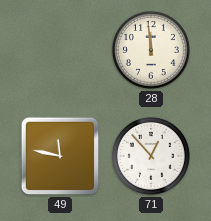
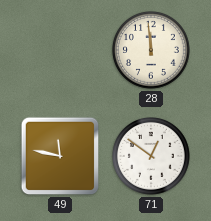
71: 12:53 -> 12:51 (152, 157)
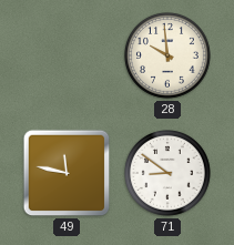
28: 11:59 -> 9:59 (169, 57)
71: 12:51 -> 8:51 (169, 174)
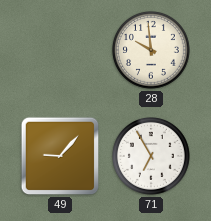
49: 11:47 -> 9:07 (60, 156)
71: 8:51 -> 6:55 (152, 157)
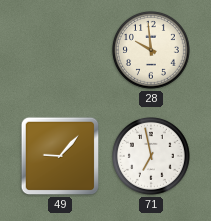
71: 6:55 -> 6:58 (152, 157)
